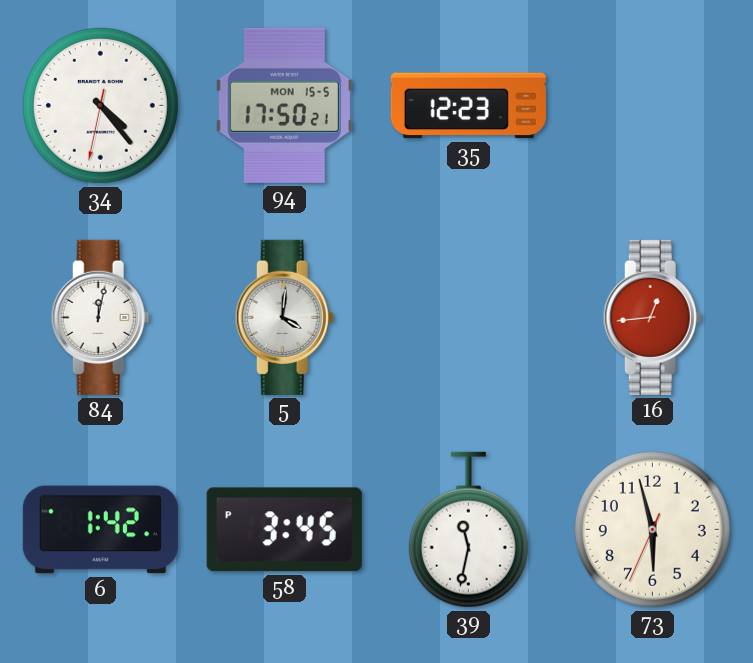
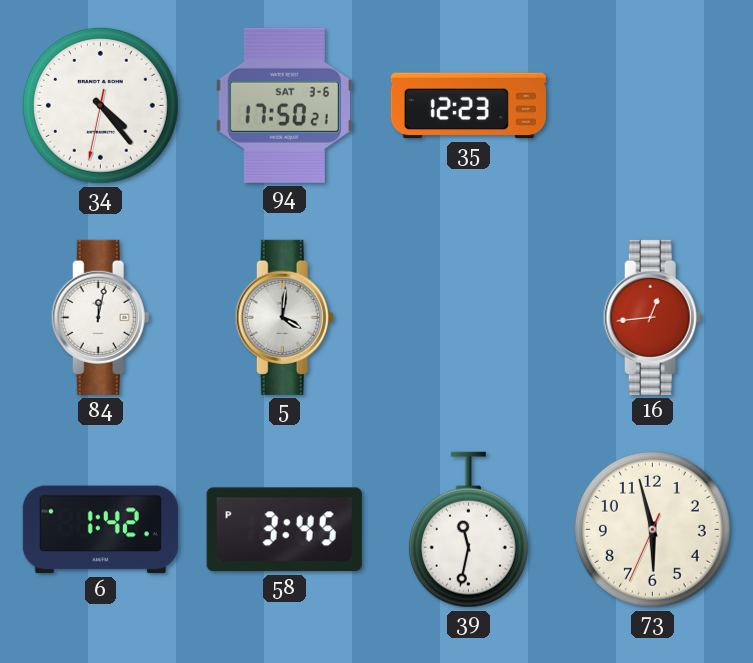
94 date: MON 15-5 -> SAT 3-6 (284, 105)
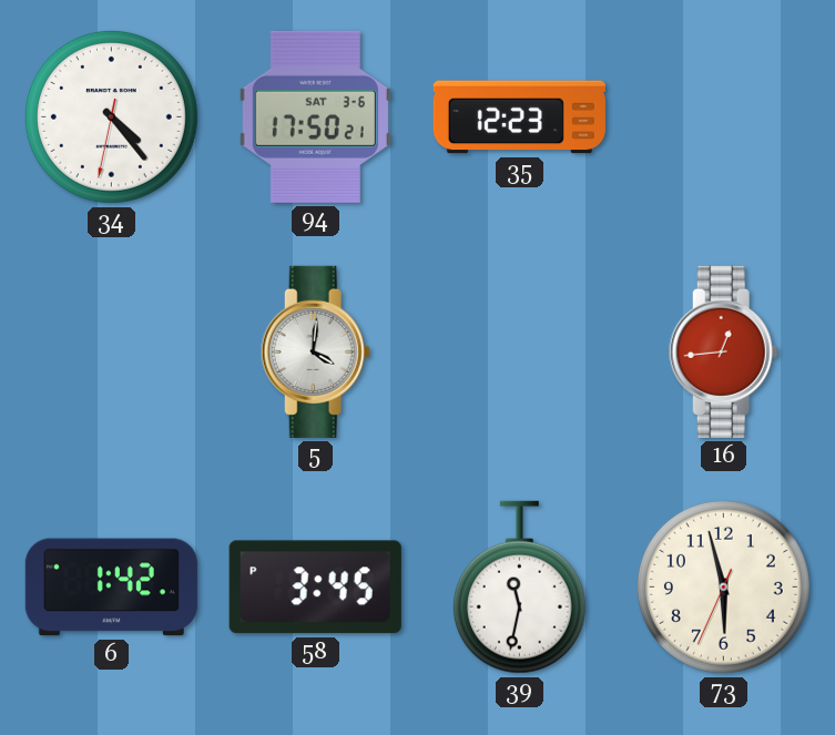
84: 12:02 -> none (100, 317)
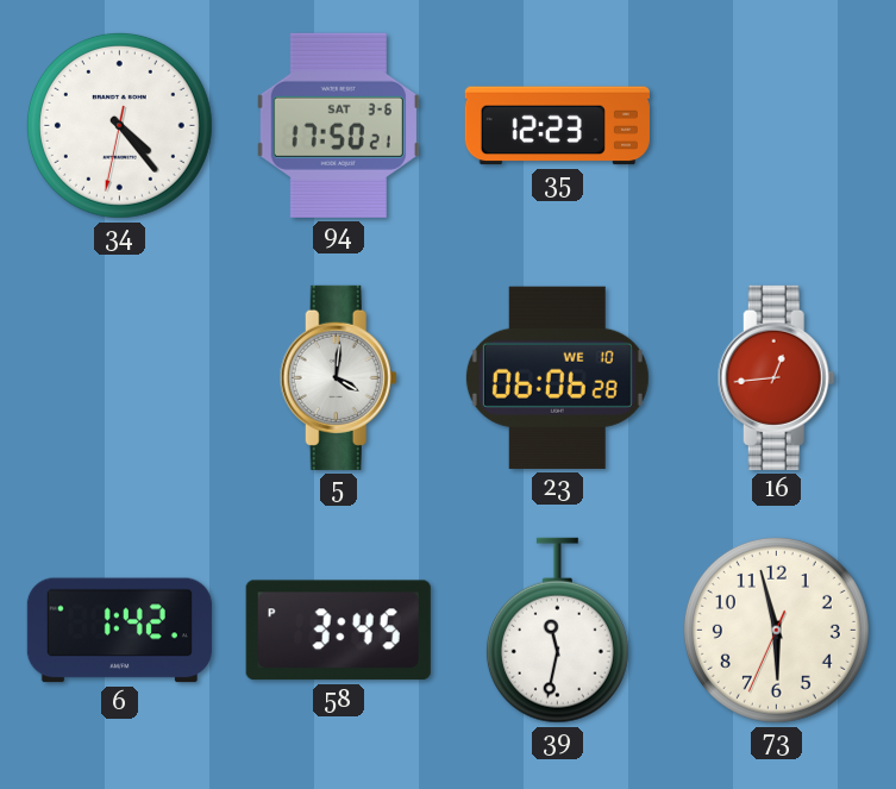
23: none -> 06:06 (557, 377)
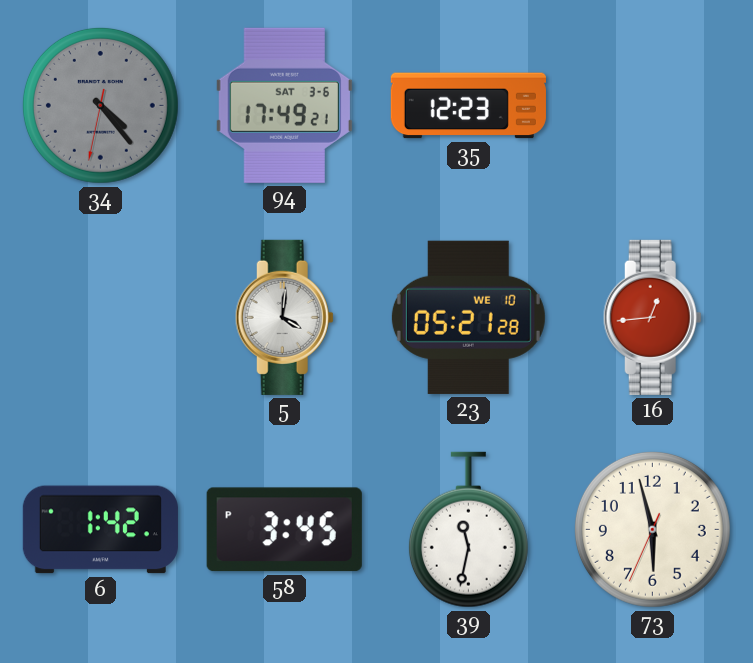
34 dial: white -> grey (100, 105)
94: 17:50 -> 17:49 (284, 105)
23: 06:06 -> 05:21 (468, 317)
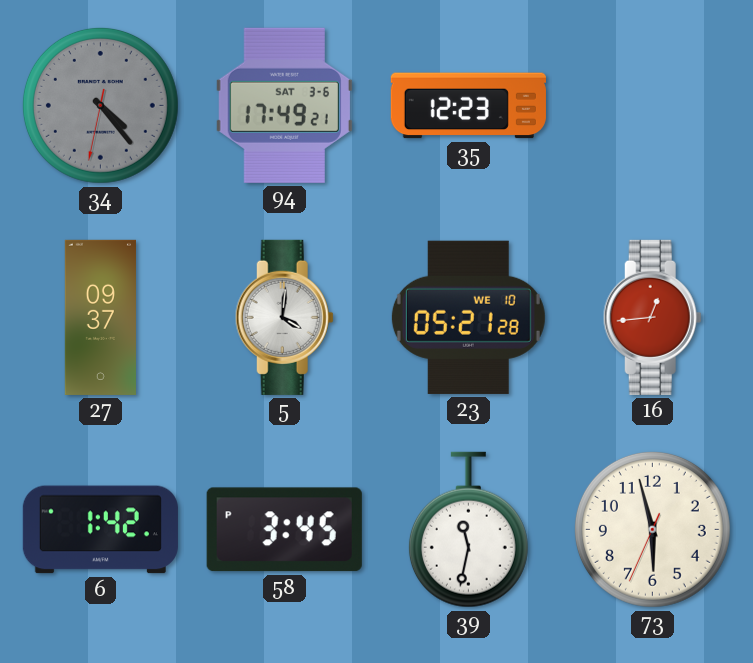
27: none -> 09:37 (100, 317)
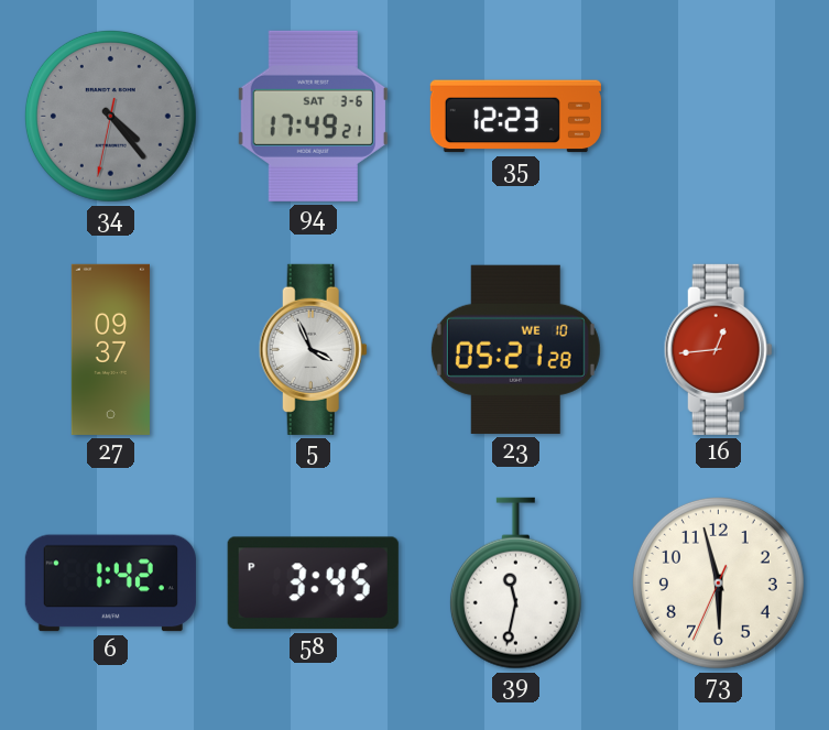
5: 4:01 -> 3:56 (313, 349)
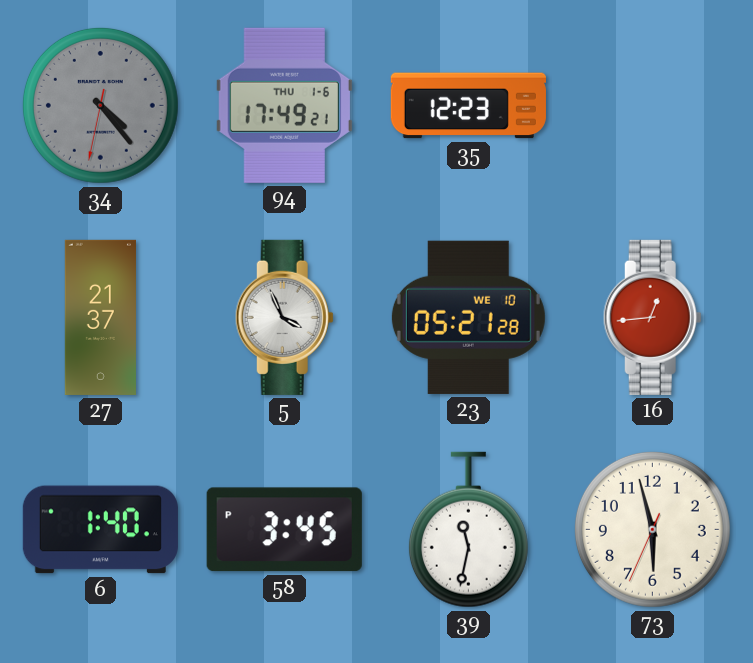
94 date: SAT 3-6 -> THU 1-6 (284, 105)
27: 09:37 -> 21:37 (100, 317)
6: 1:42 -> 1:40 (100, 530)
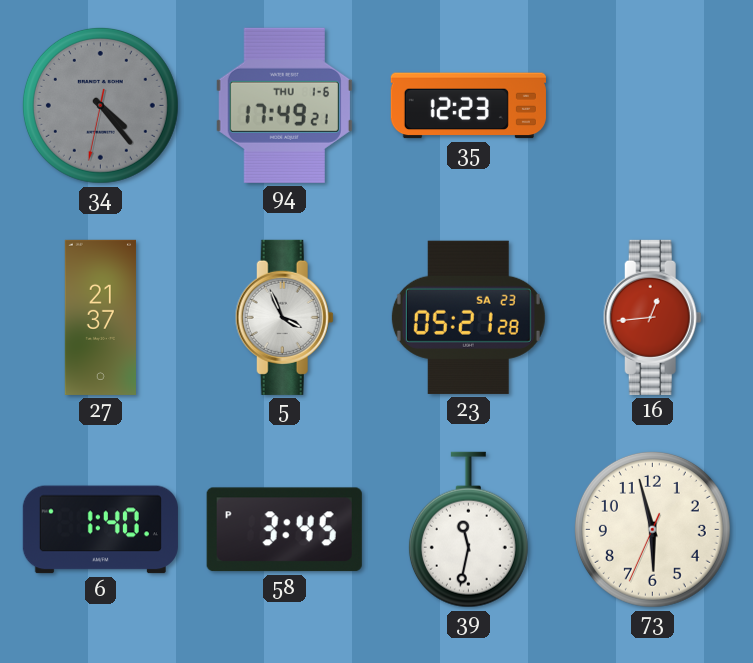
23 date: WE 10 -> SA 23 (468, 317)
